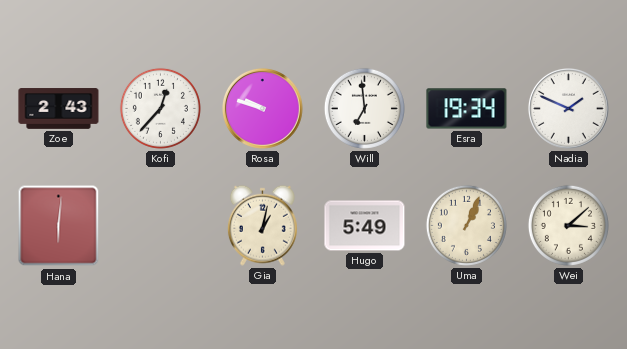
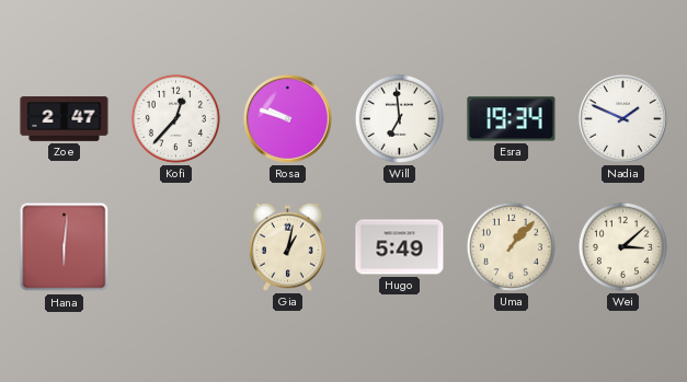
Zoe: 2:43 -> 2:47 (65, 119)
Uma: 1:04 -> 1:07 (511, 246)
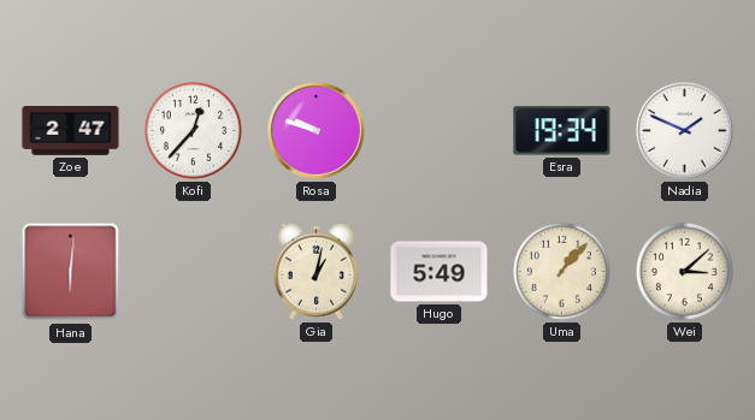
Will: 6:59 -> none (399, 118)
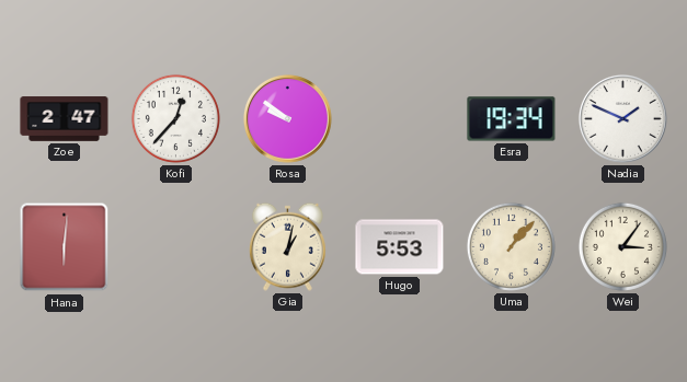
Rosa: 9:48 -> 9:51 (288, 119)
Hugo: 5:49 -> 5:53 (400, 247)
Wei: 3:08 -> 3:06 (622, 246)
